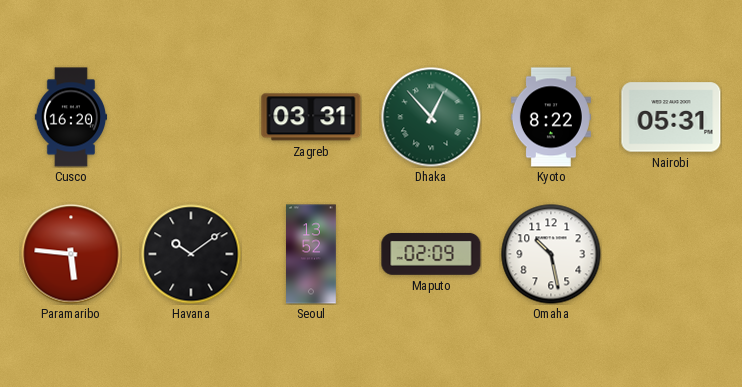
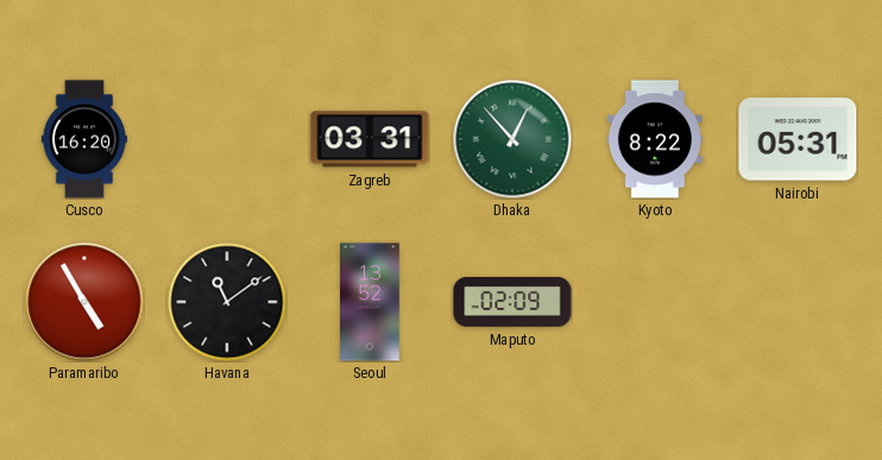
Paramaribo: 5:46 -> 4:55 (84, 302)
Havana: 10:09 -> 11:09 (227, 302)
Omaha: 10:28 -> none (551, 254)
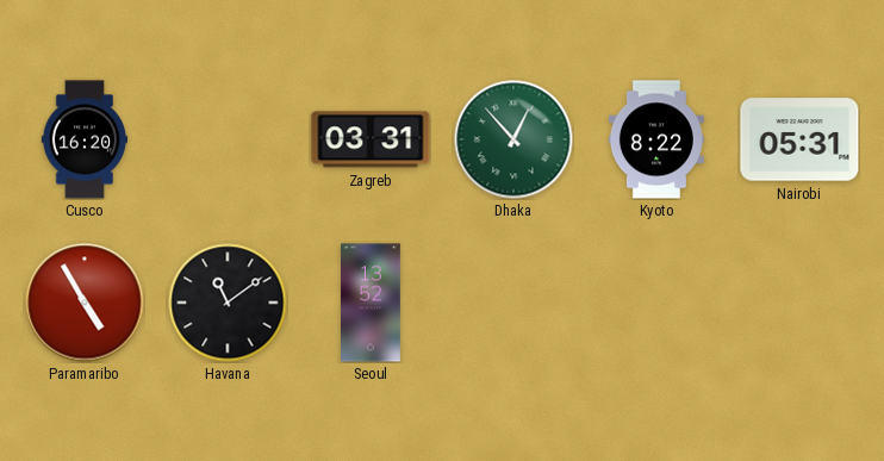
Maputo: 02:09 -> none (512, 302)
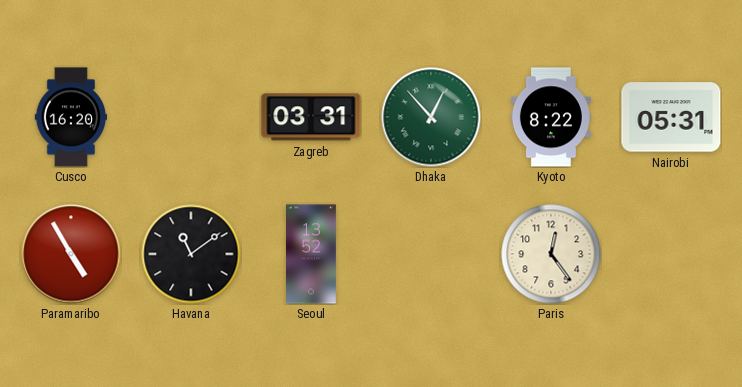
Paris: none -> 12:24 (551, 254)
